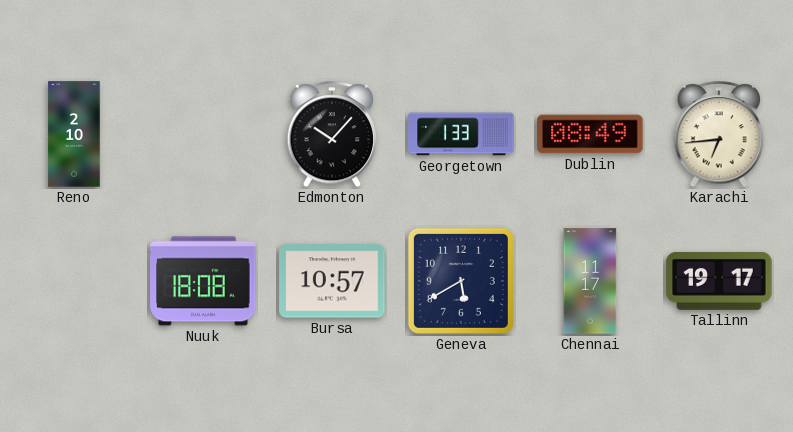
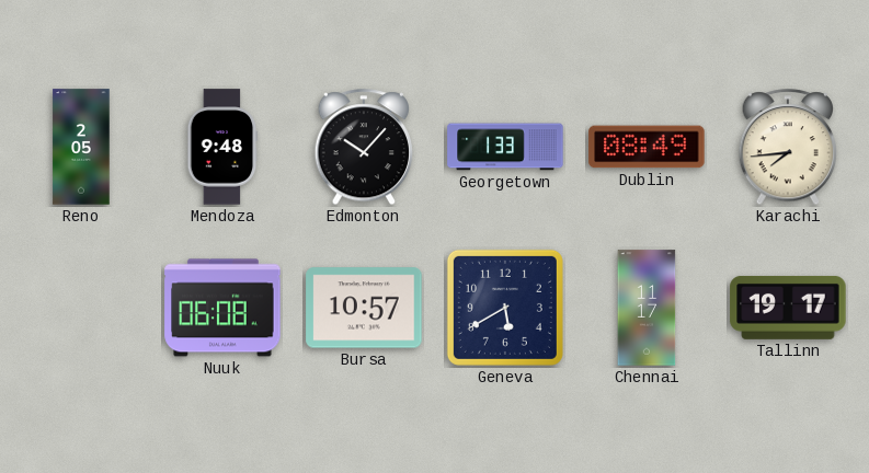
Reno: 2:10 -> 2:05 (81, 147)
Mendoza: none -> 9:48 (222, 147)
Karachi: 6:44 -> 7:44 (788, 148)
Nuuk: 18:08 -> 06:08 (222, 308)
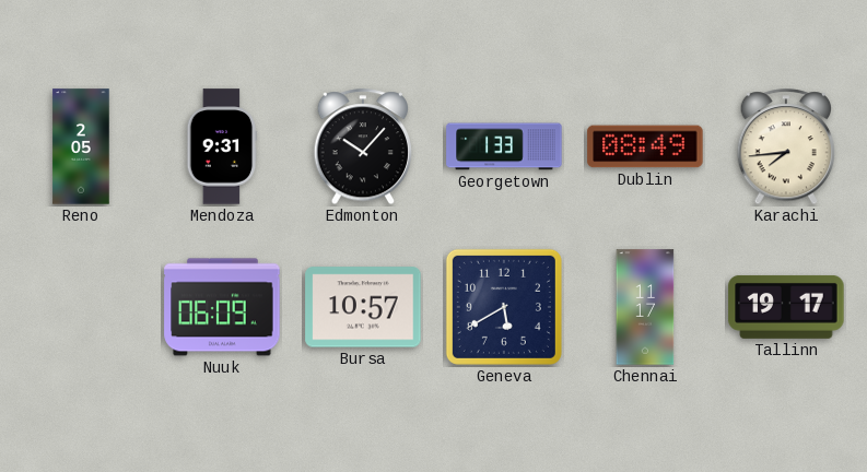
Mendoza: 9:48 -> 9:31 (222, 146)
Nuuk: 06:08 -> 06:09 (222, 307)
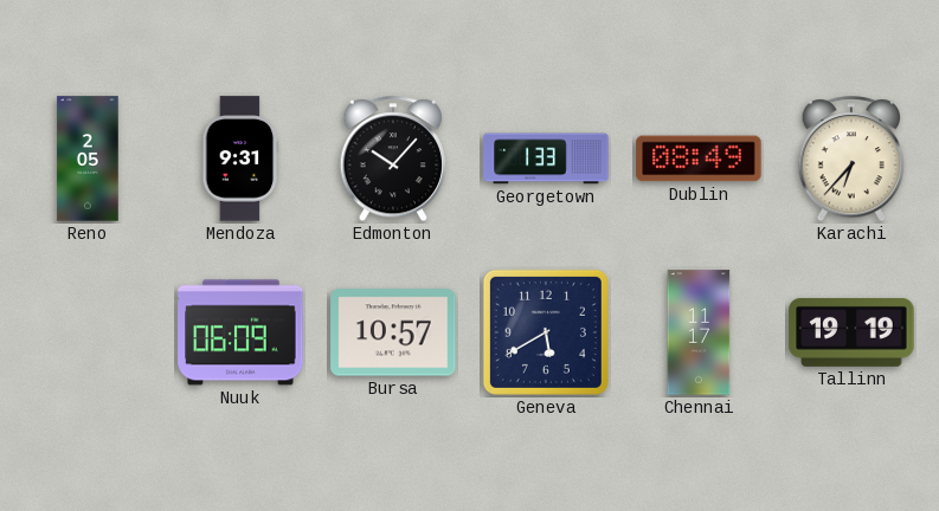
Karachi: 7:44 -> 6:37 (851, 160)
Tallinn: 19:17 -> 19:19 (851, 332)
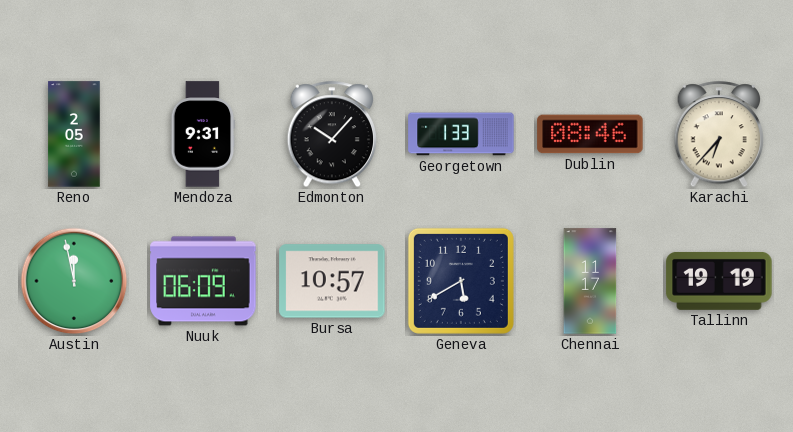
Dublin: 08:49 -> 08:46 (590, 134)
Austin: none -> 11:58 (74, 281)
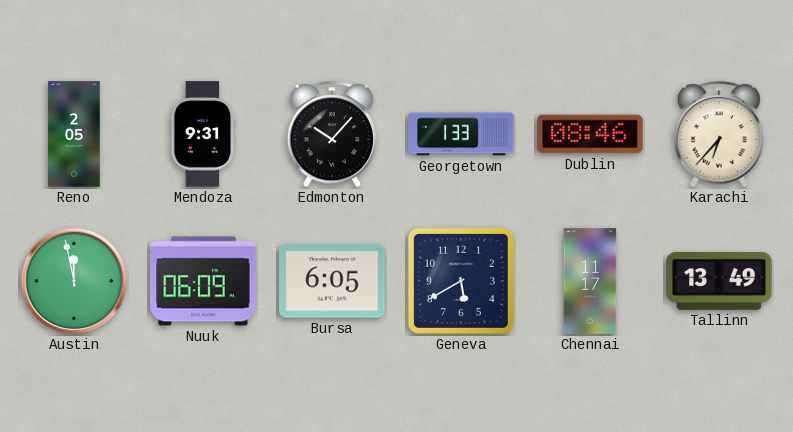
Bursa: 10:57 -> 6:05 (332, 281)
Tallinn: 19:19 -> 13:49 (719, 281)
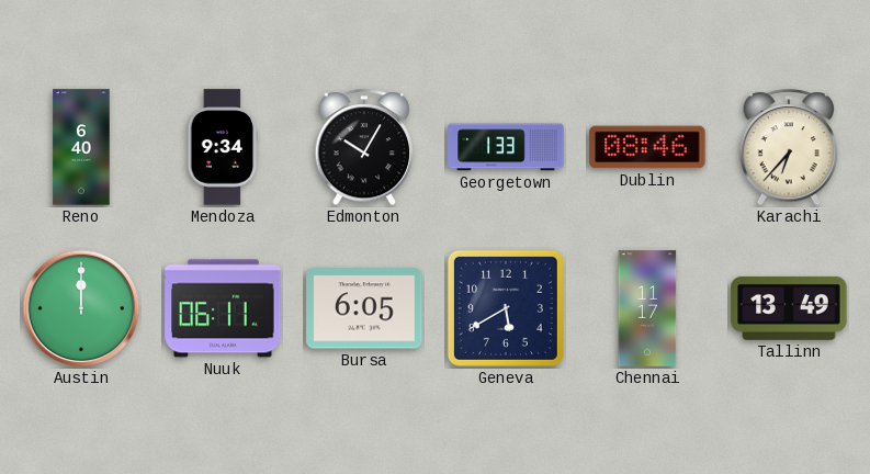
Reno: 2:05 -> 6:40 (81, 147)
Mendoza: 9:31 -> 9:34 (223, 147)
Edmonton: 10:07 -> 10:05 (364, 148)
Austin: 11:58 -> 12:00 (81, 308)
Nuuk: 06:09 -> 06:11 (223, 308)
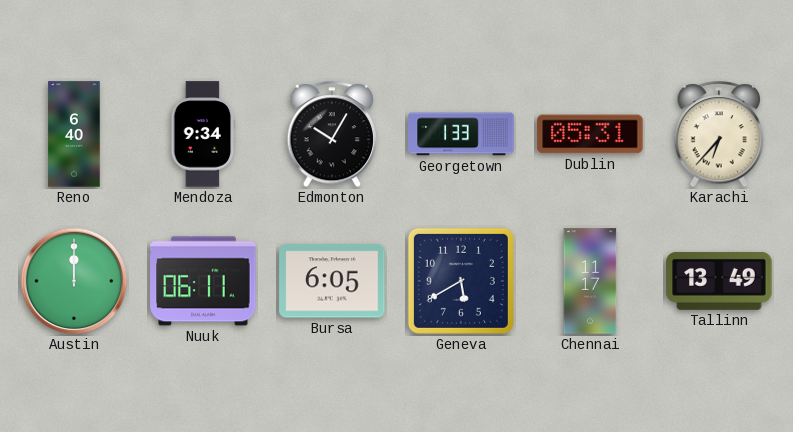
Dublin: 08:46 -> 05:31 (590, 134)
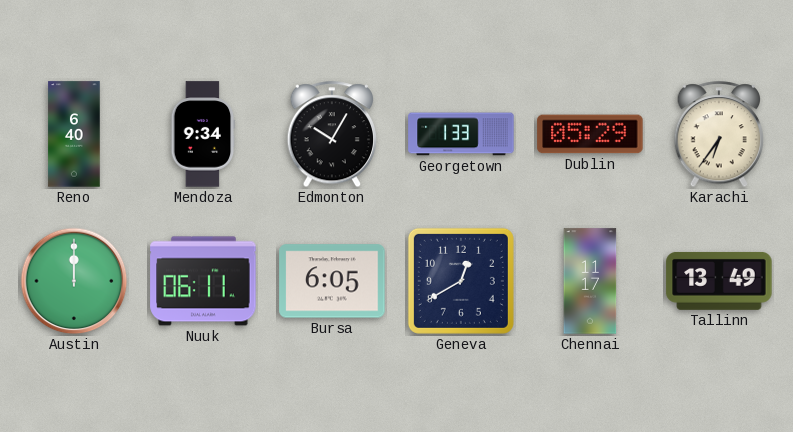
Dublin: 05:31 -> 05:29 (590, 134)
Karachi: 6:37 -> 6:36 (719, 135)
Geneva: 5:40 -> 12:40 (461, 281)
